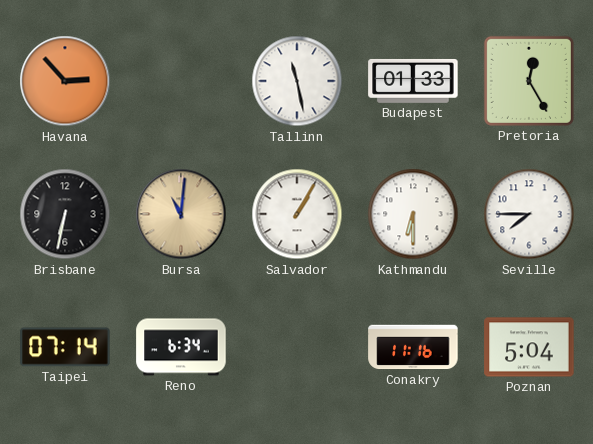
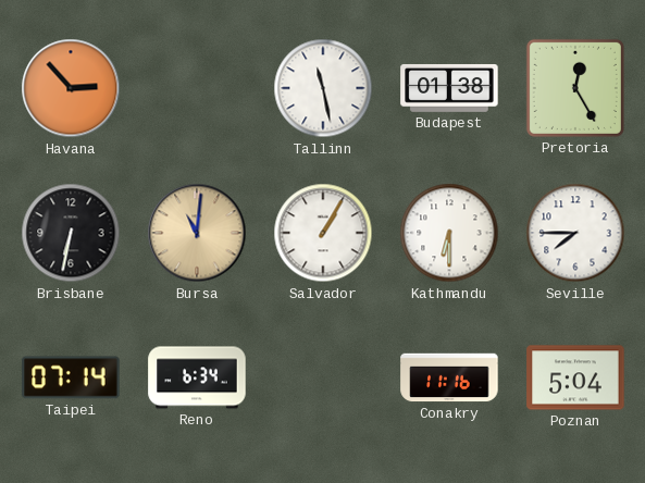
Budapest: 01:33 -> 01:38 (449, 88)
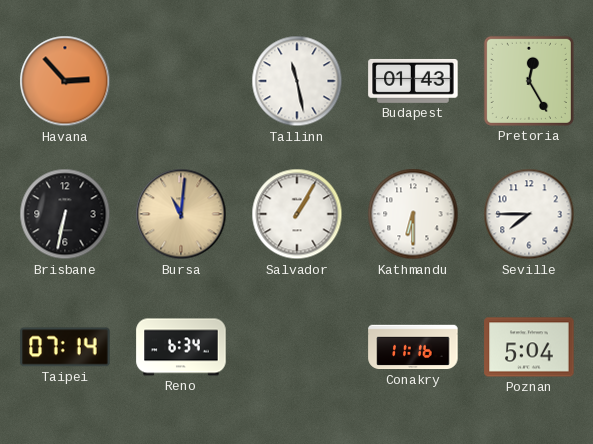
Budapest: 01:38 -> 01:43 (413, 81)
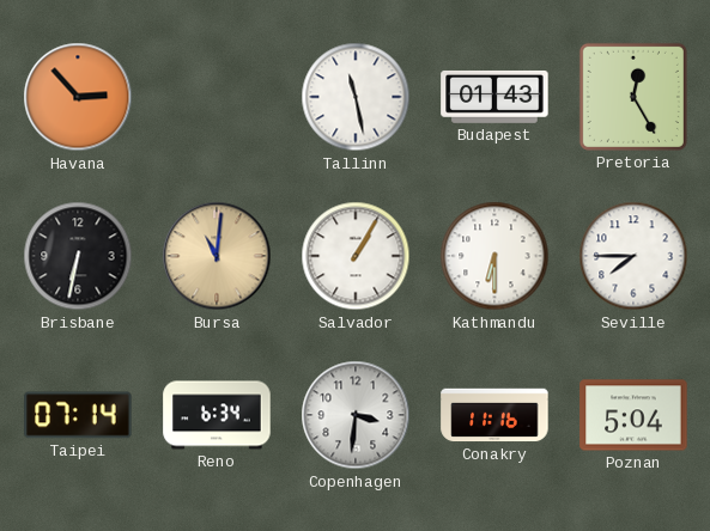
Copenhagen: none -> 3:31 (356, 415)
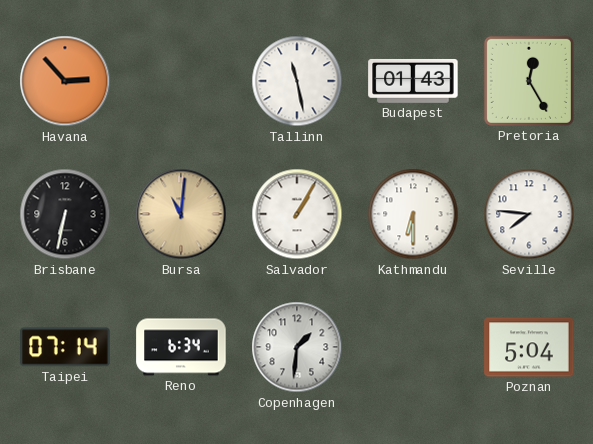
Seville: 7:45 -> 7:46 (529, 214)
Copenhagen: 3:31 -> 1:31 (297, 347)
Conakry: 11:16 -> none (494, 415)
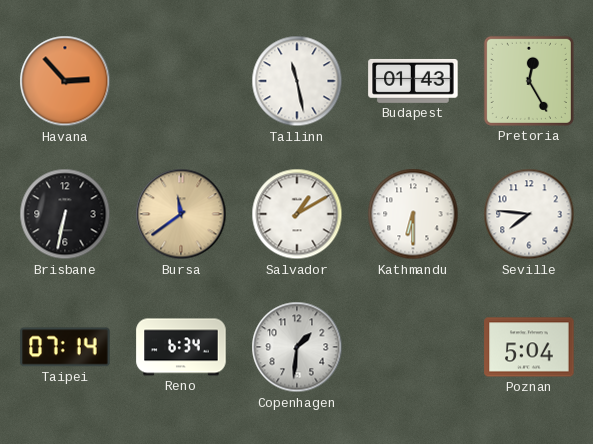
Bursa: 11:01 -> 11:39 (181, 214)
Salvador: 1:05 -> 1:10 (297, 214)
